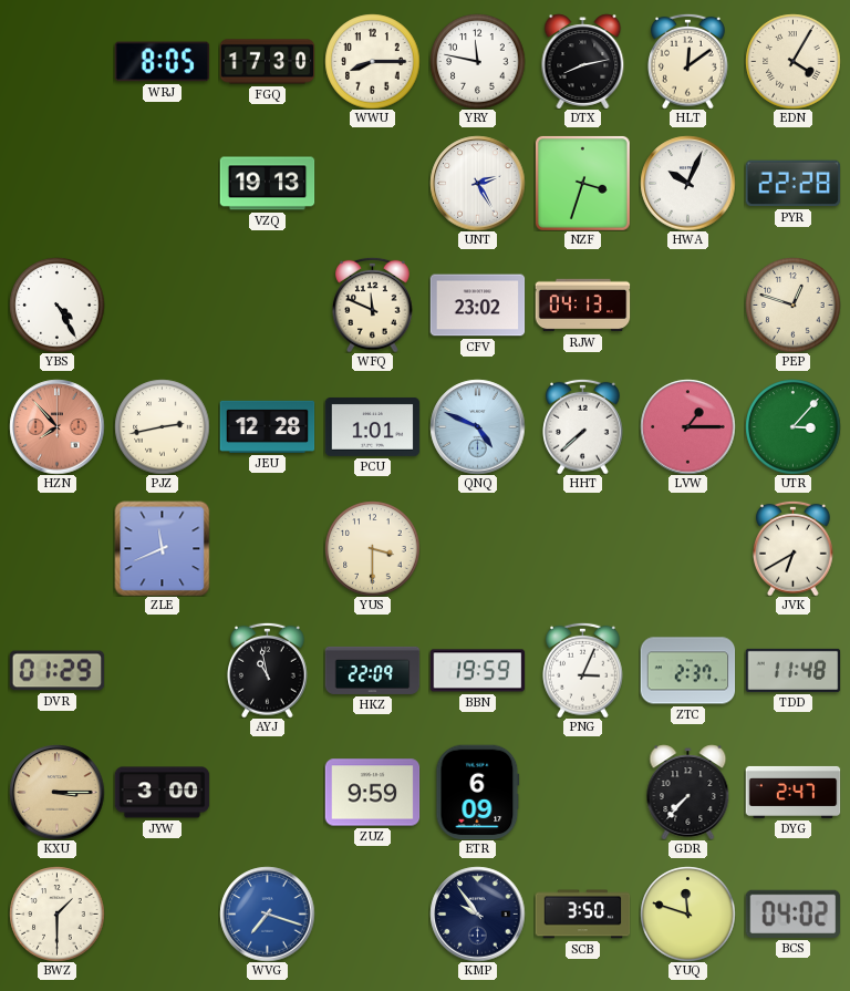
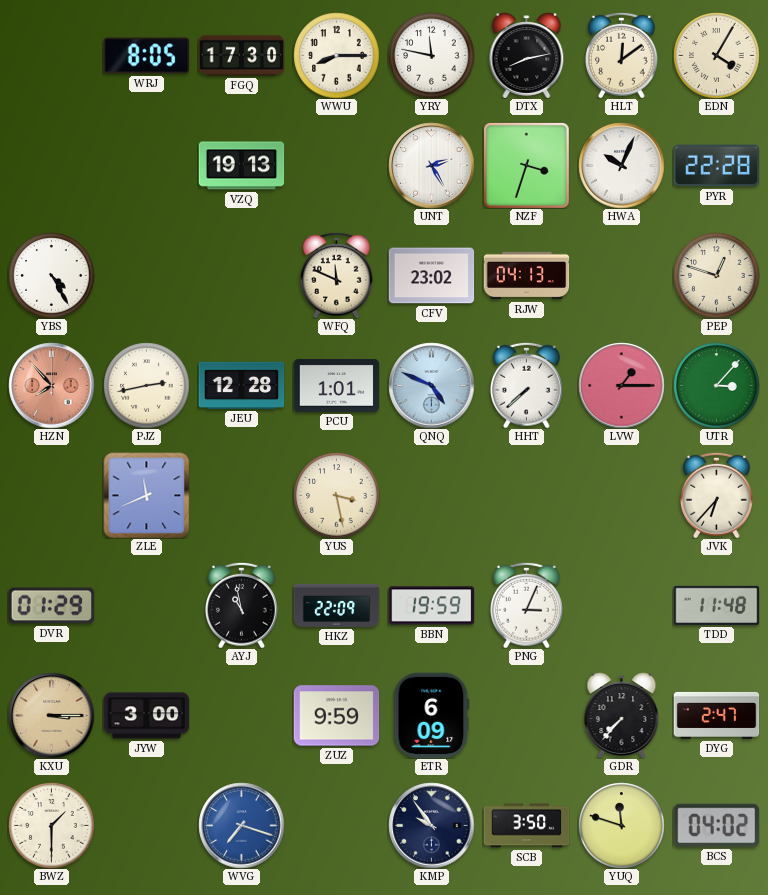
YUS: 3:30 -> 3:28 (336, 495)
JVK: 6:40 -> 6:37 (717, 495)
ZTC: 2:37 -> none (687, 671)
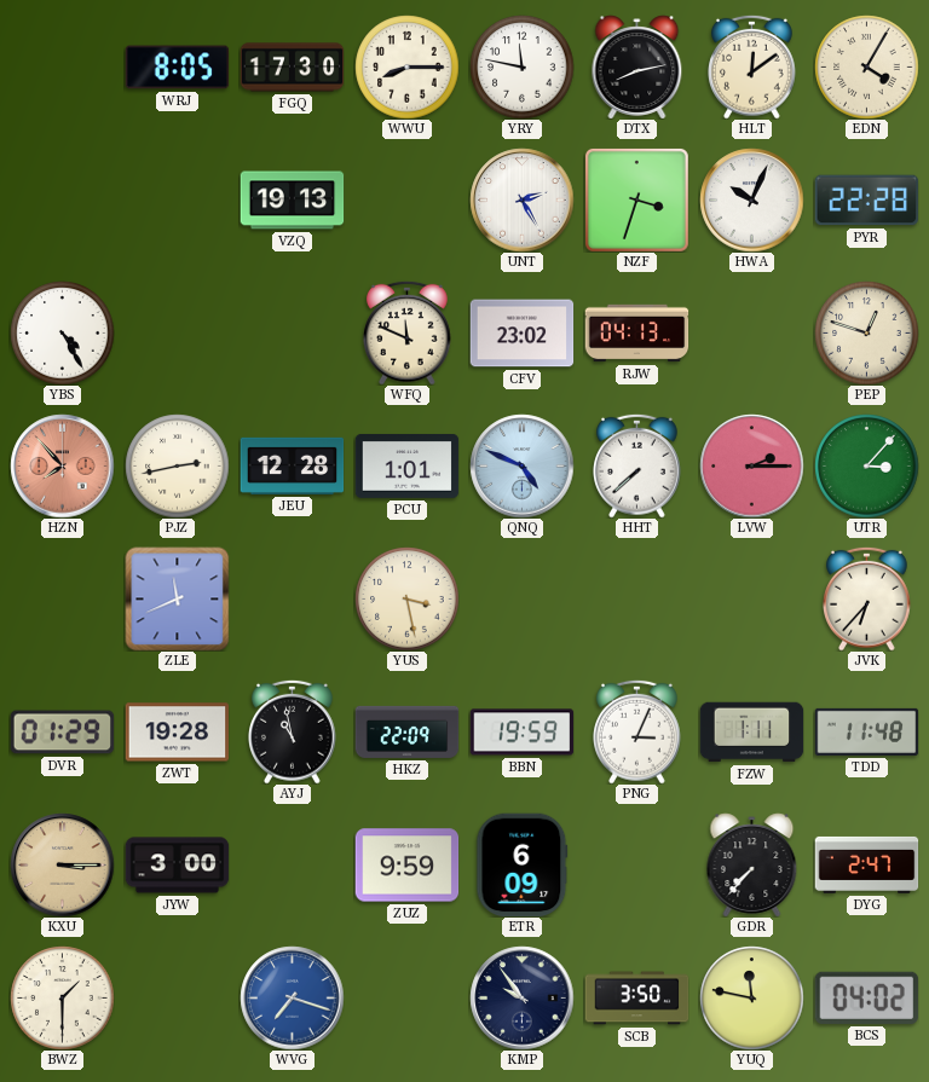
LVW: 1:15 -> 2:15 (751, 465)
ZWT: none -> 19:28 (177, 733)
FZW: none -> 1:11 (751, 733)
YUQ: 11:48 -> 11:47 (751, 997)
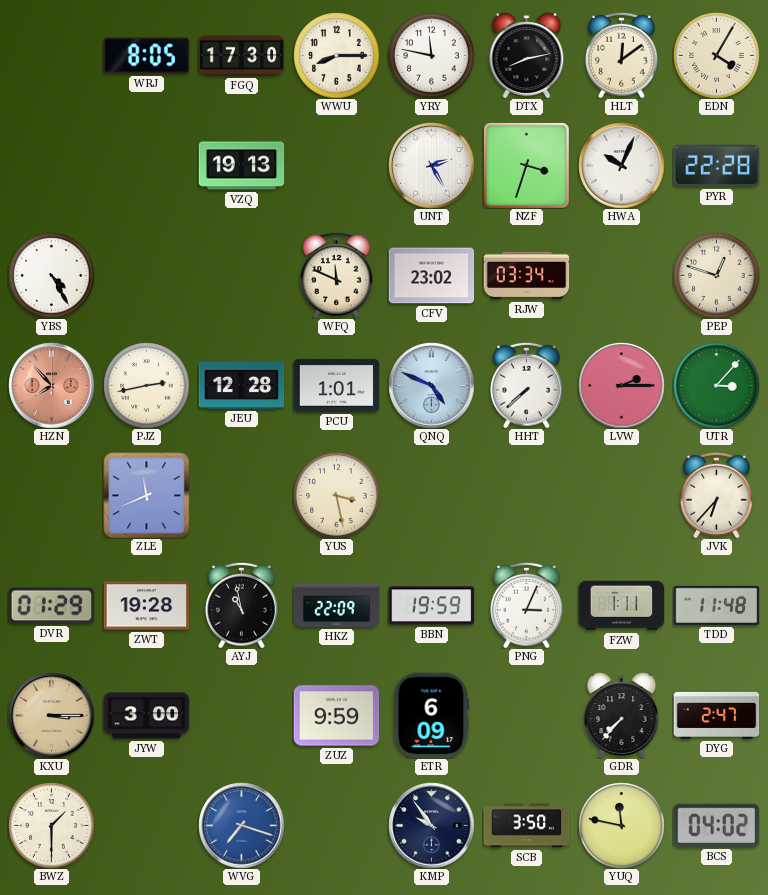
RJW: 04:13 -> 03:34 (526, 276)
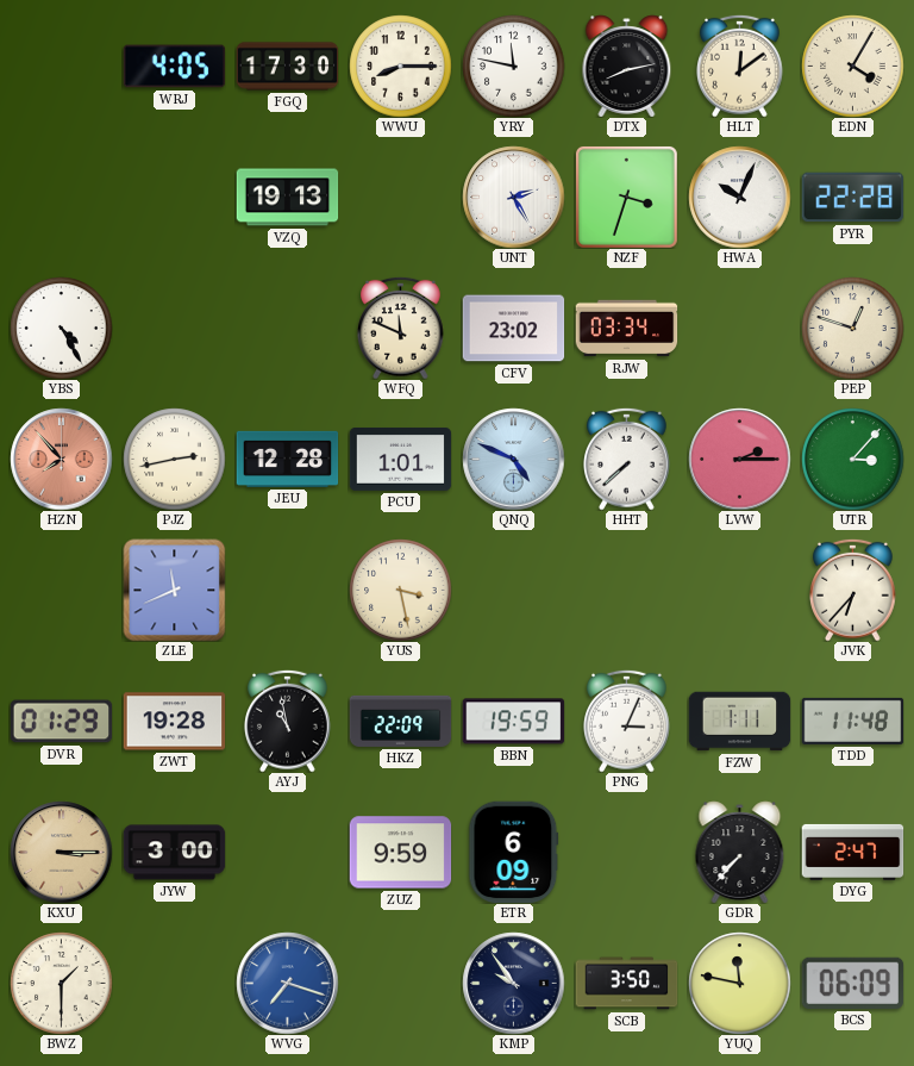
WRJ: 8:05 -> 4:05 (174, 67)
BCS: 04:02 -> 06:09 (852, 983)
